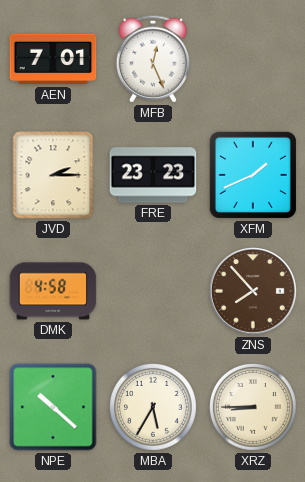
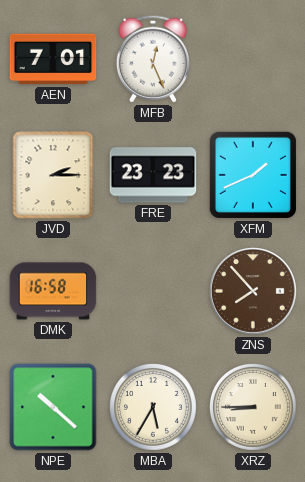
DMK: 4:58 -> 16:58 (53, 291)
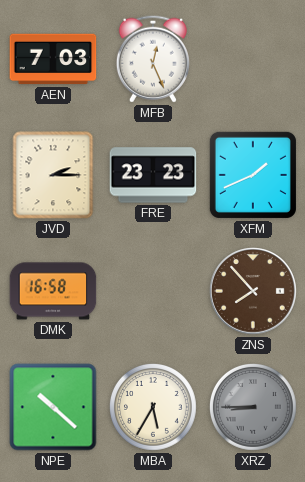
AEN: 7:01 -> 7:03 (53, 59)
XRZ dial: cream -> grey (253, 407)
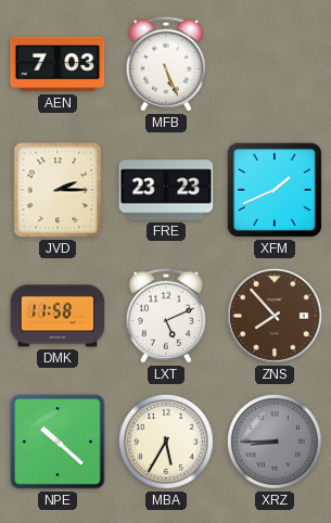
MFB: 12:26 -> 5:26 (166, 64)
DMK: 16:58 -> 11:58 (58, 316)
LXT: none -> 5:11 (166, 316)
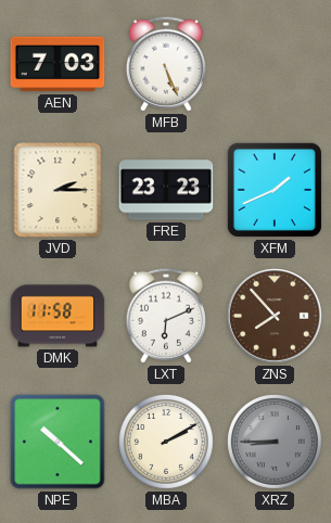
LXT: 5:11 -> 6:11 (166, 316)
MBA: 5:35 -> 2:10 (166, 442)
